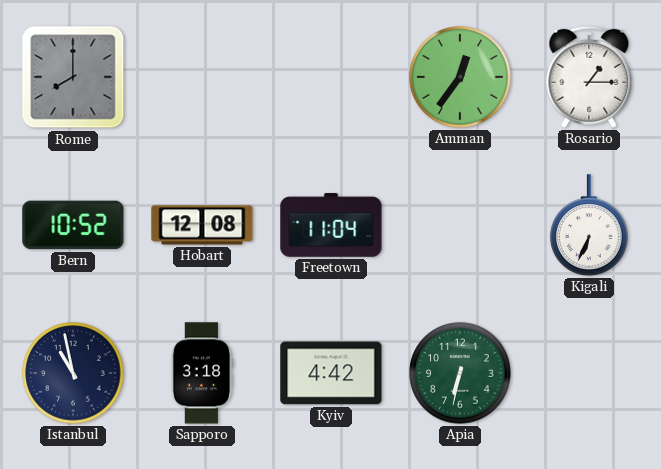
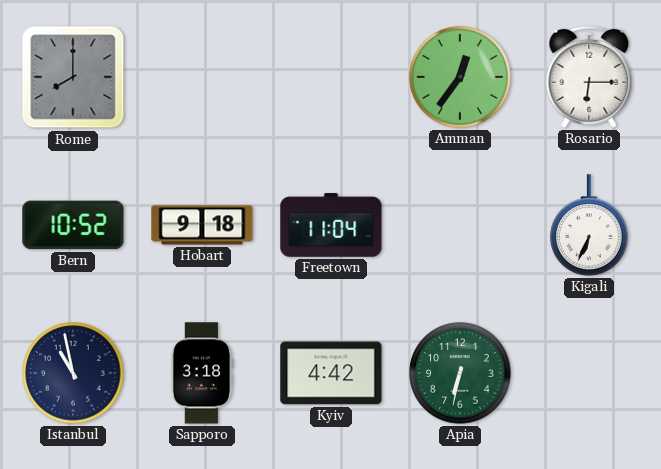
Rosario: 1:15 -> 6:15 (589, 77)
Hobart: 12:08 -> 9:18 (202, 225)
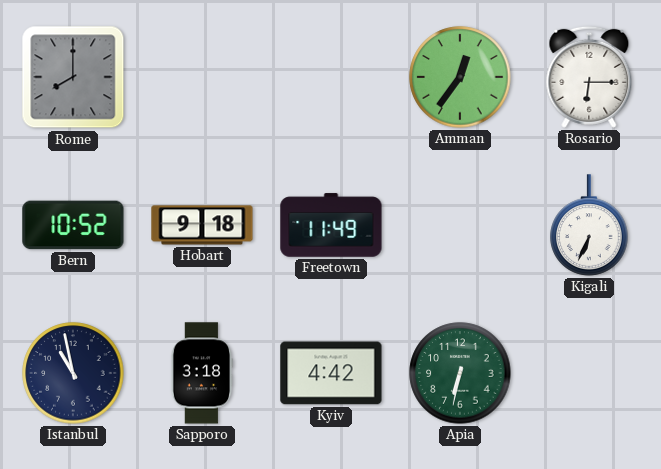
Freetown: 11:04 -> 11:49 (331, 225)
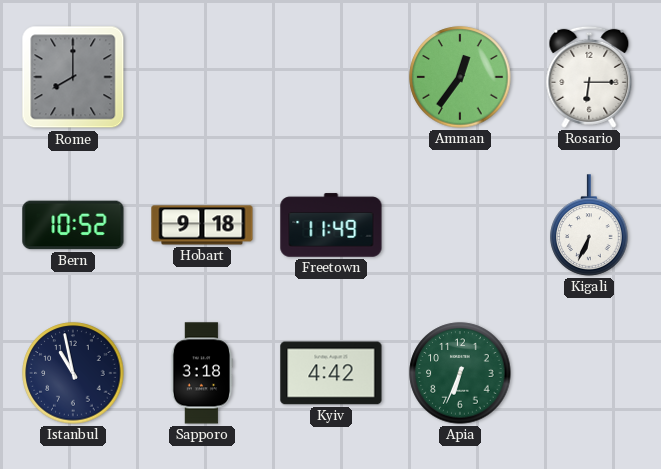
Apia: 6:32 -> 6:34 (460, 373)
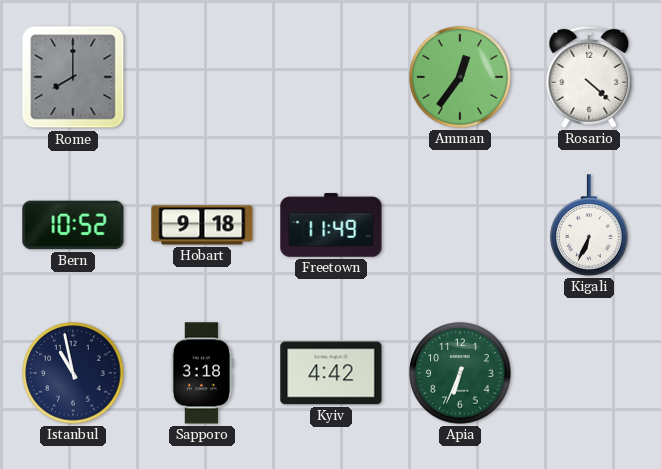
Rosario: 6:15 -> 4:22 (589, 77)
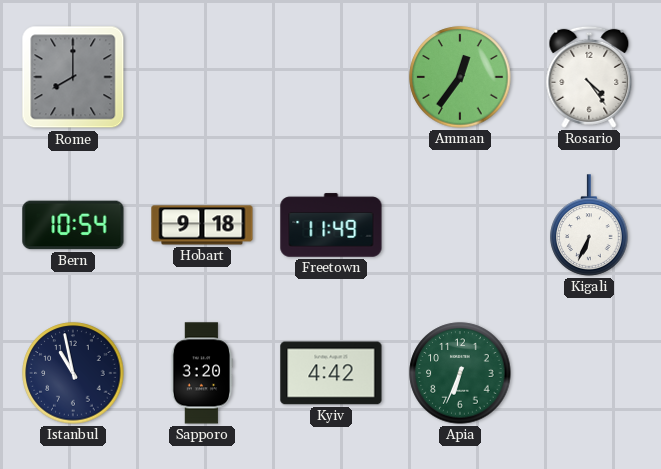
Rosario: 4:22 -> 4:24 (589, 77)
Bern: 10:52 -> 10:54 (73, 225)
Sapporo: 3:18 -> 3:20 (202, 373)
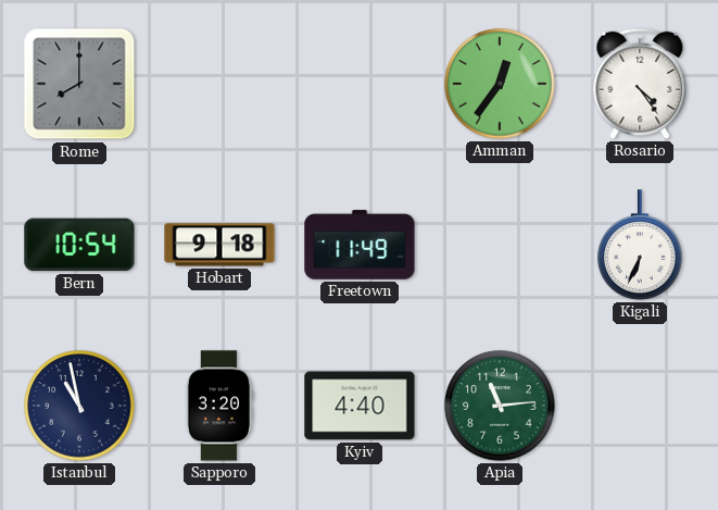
Kyiv: 4:42 -> 4:40 (360, 406)
Apia: 6:34 -> 11:14 (500, 406)
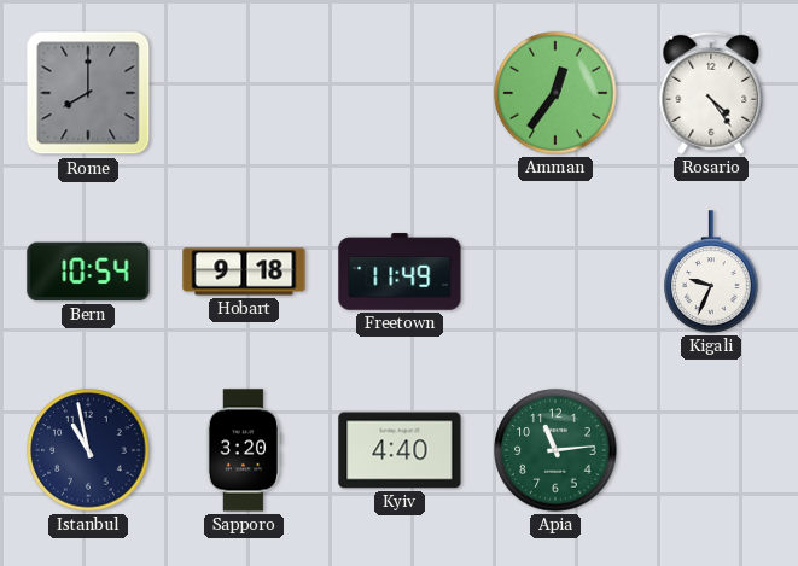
Kigali: 6:34 -> 9:34 (711, 272)
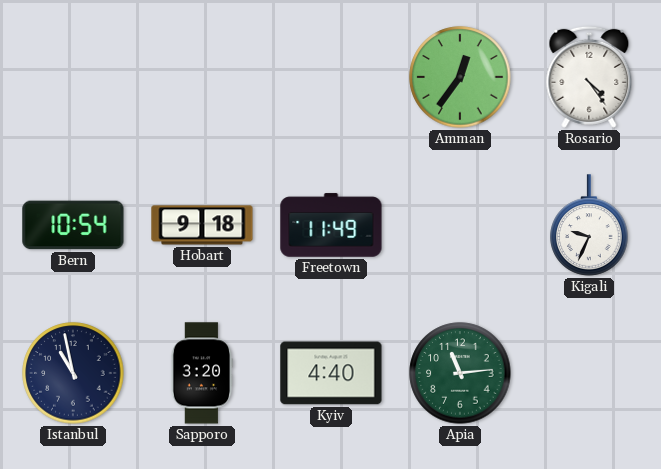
Rome: 8:00 -> none (88, 93)
